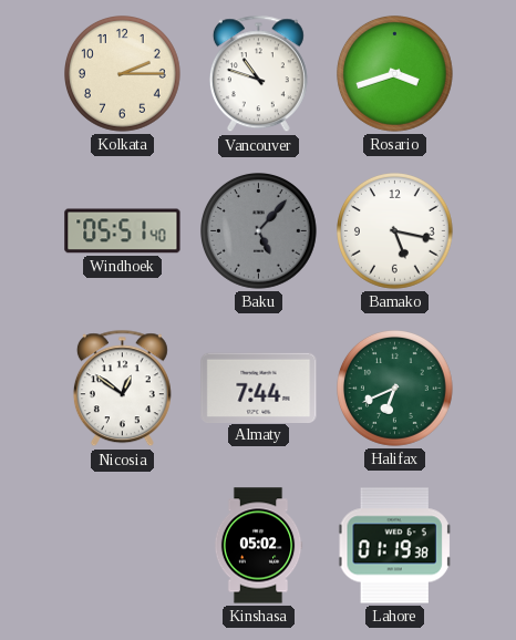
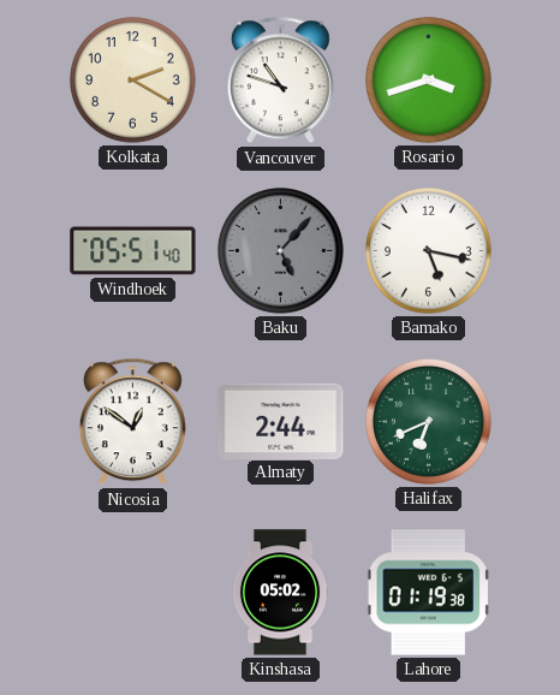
Kolkata: 2:15 -> 2:20 (133, 81)
Almaty: 7:44 -> 2:44 (281, 421)
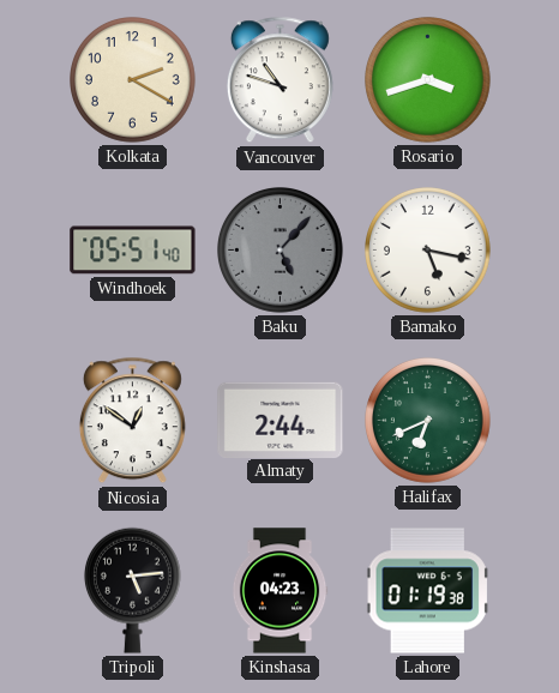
Tripoli: none -> 5:14 (132, 590)
Kinshasa: 05:02 -> 04:23 (279, 591)
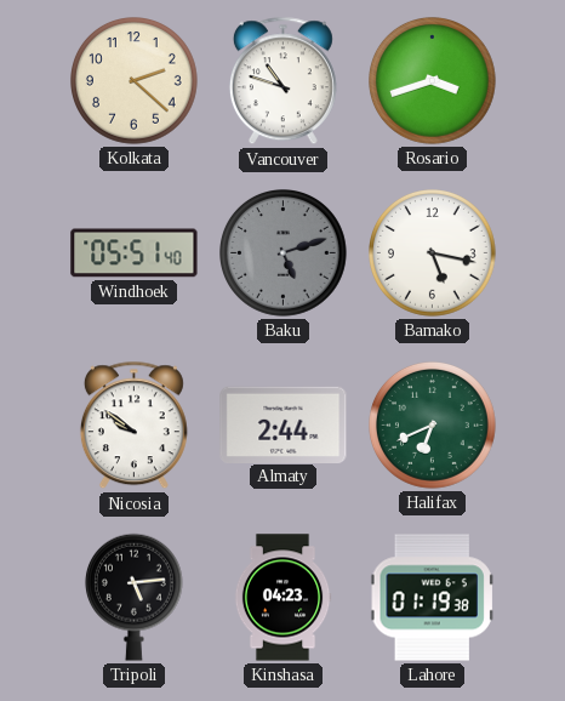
Kolkata: 2:20 -> 2:22 (135, 81)
Baku: 5:07 -> 5:12 (284, 253)
Nicosia: 12:51 -> 9:51 (133, 426)
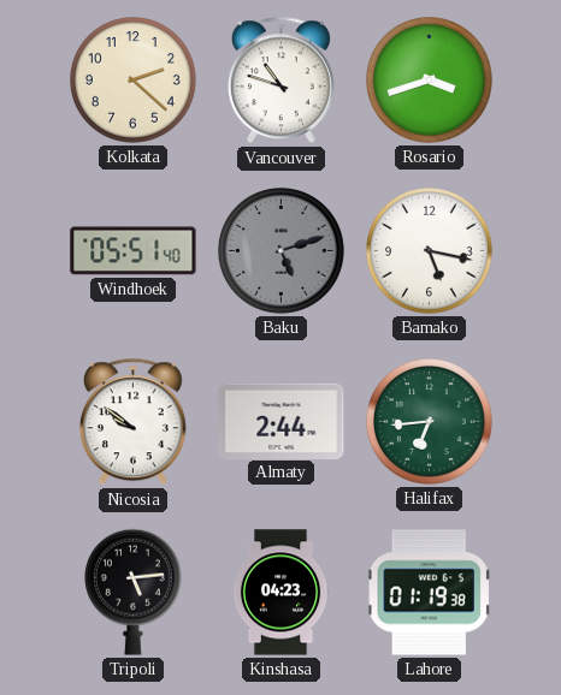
Halifax: 6:41 -> 6:44 (430, 422)
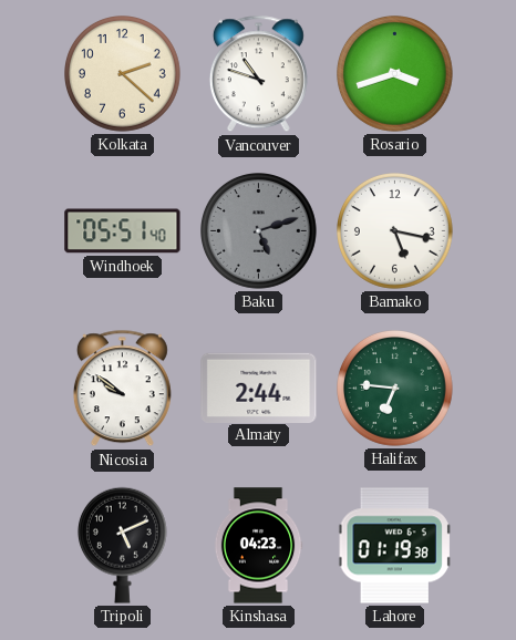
Halifax: 6:44 -> 6:46 (395, 389)
Tripoli: 5:14 -> 5:11 (122, 545)
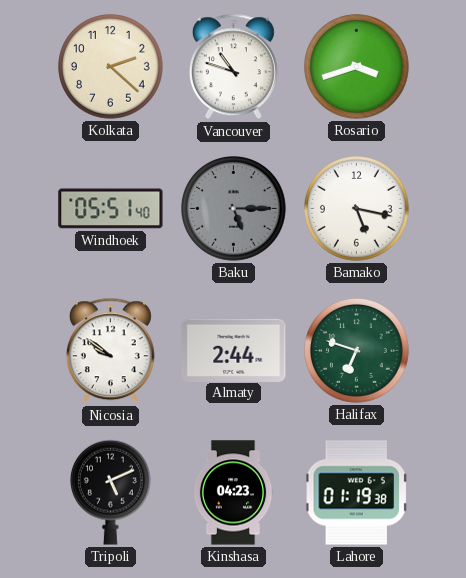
Baku: 5:12 -> 5:15 (234, 209)
Halifax: 6:46 -> 6:48 (357, 351)
